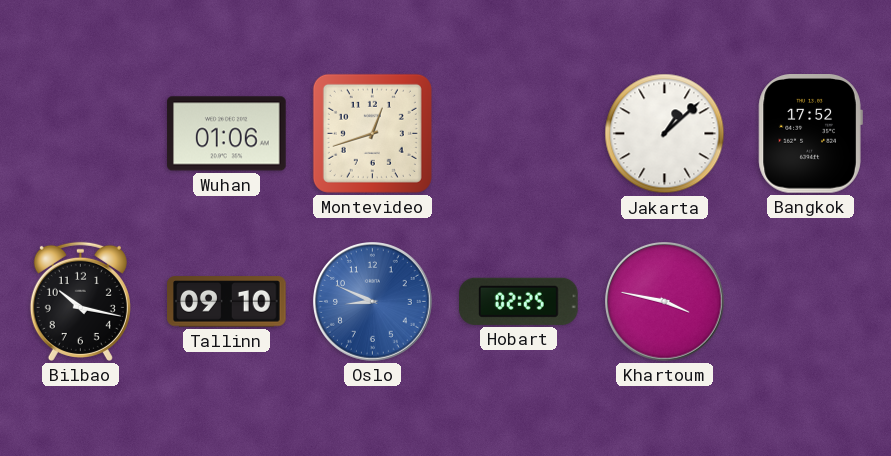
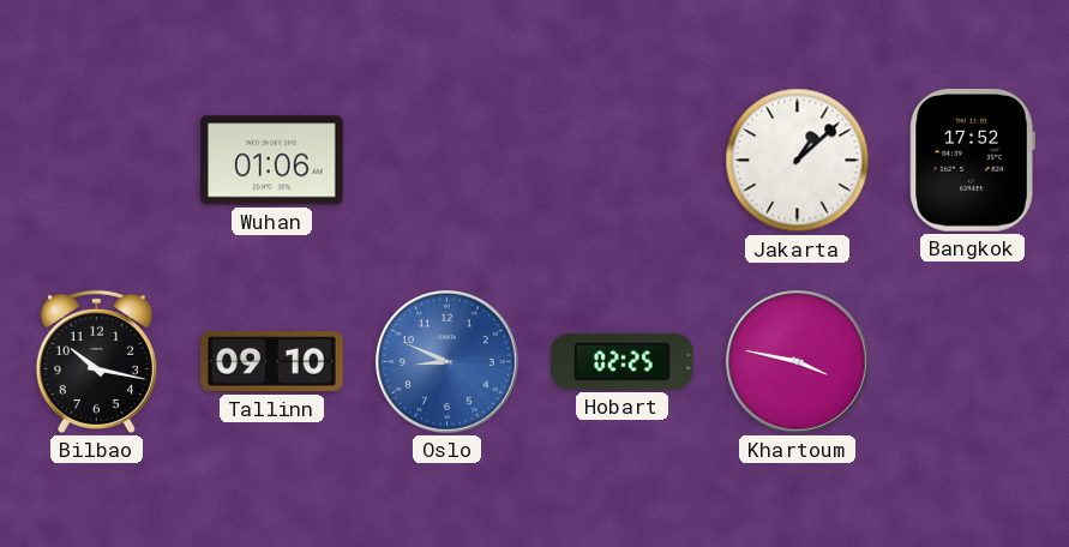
Montevideo: 12:42 -> none (372, 133)
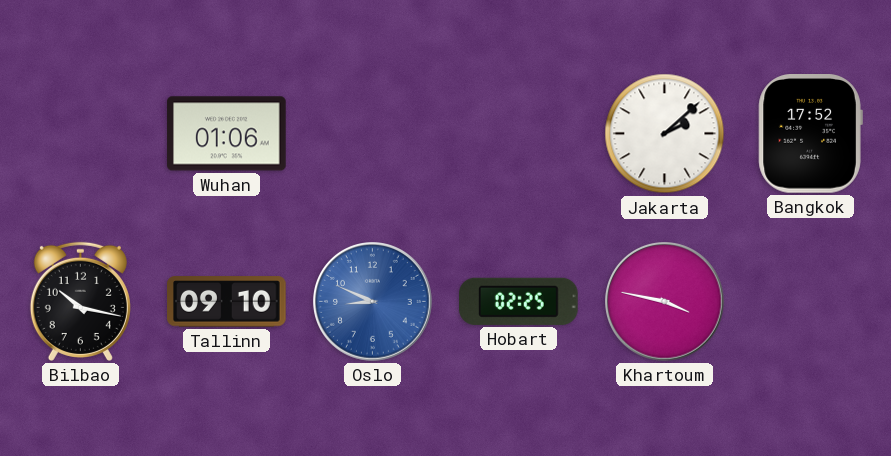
Jakarta: 1:08 -> 2:08 (665, 134)
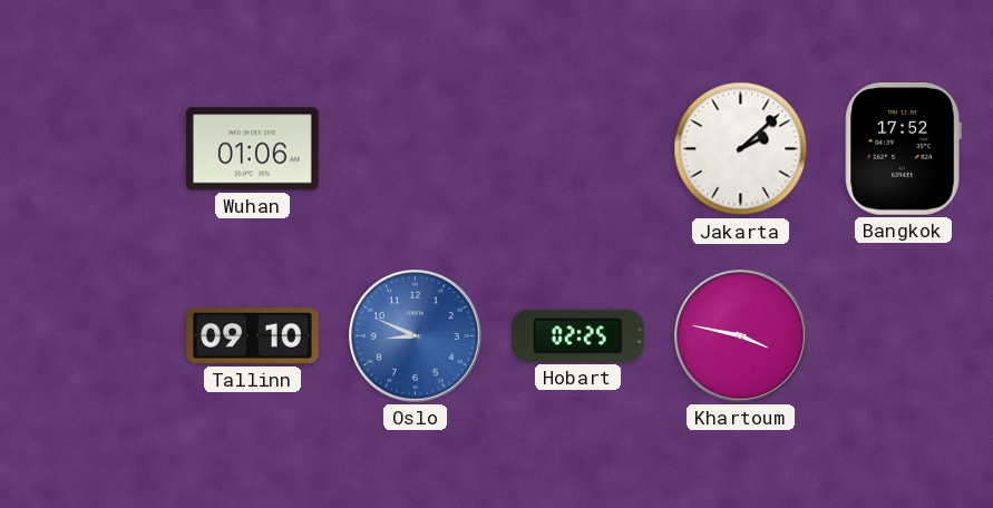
Bilbao: 10:17 -> none (80, 301)
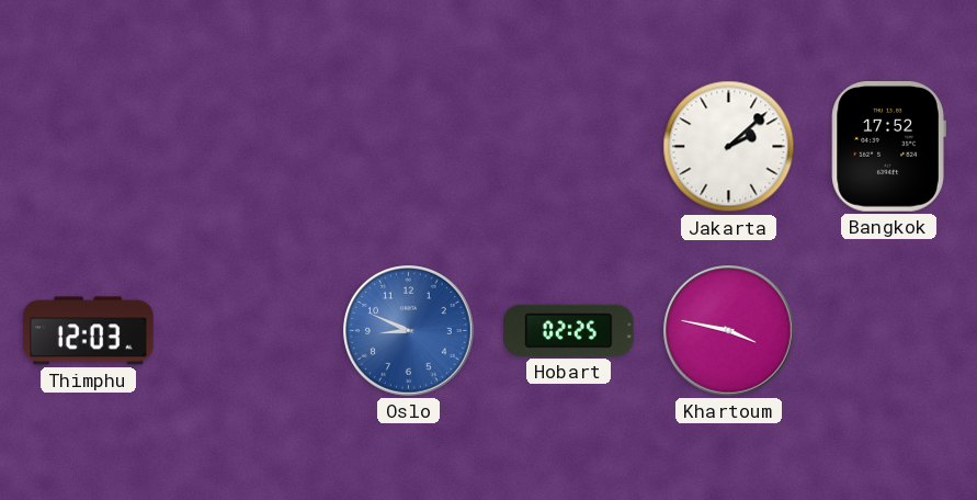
Wuhan: 01:06 -> none (253, 149)
Thimphu: none -> 12:03 (89, 331)
Tallinn: 09:10 -> none (253, 336)
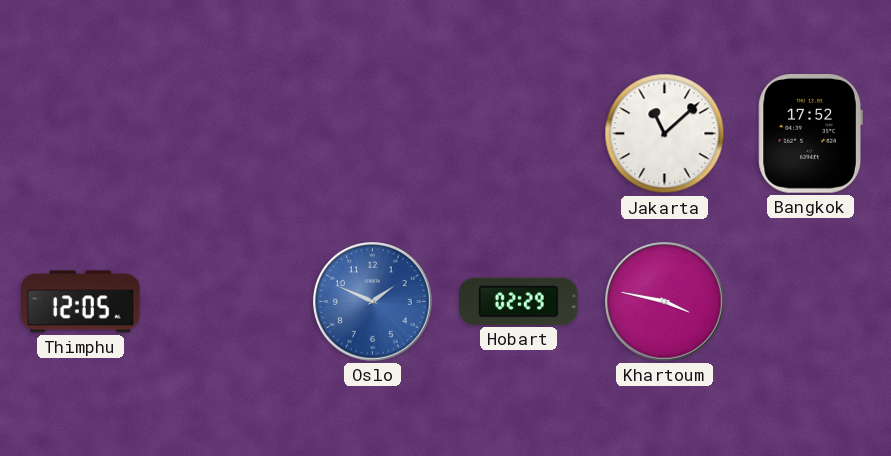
Jakarta: 2:08 -> 11:08 (665, 134)
Thimphu: 12:03 -> 12:05 (81, 302)
Oslo: 8:49 -> 1:49 (373, 302)
Hobart: 02:25 -> 02:29 (519, 301)
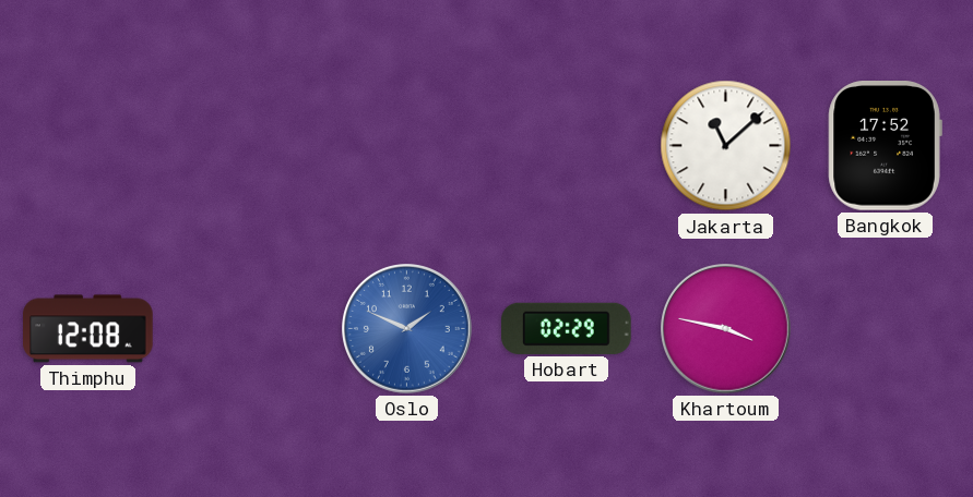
Thimphu: 12:05 -> 12:08 (88, 329)
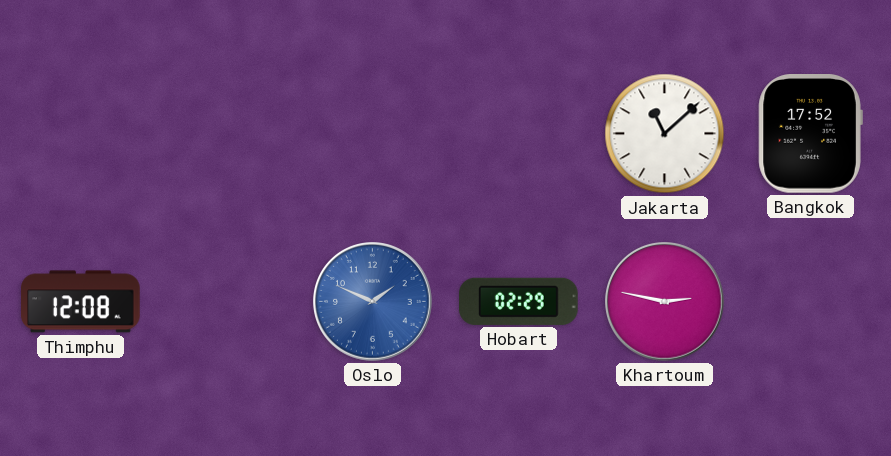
Khartoum: 3:47 -> 2:47 (665, 302)
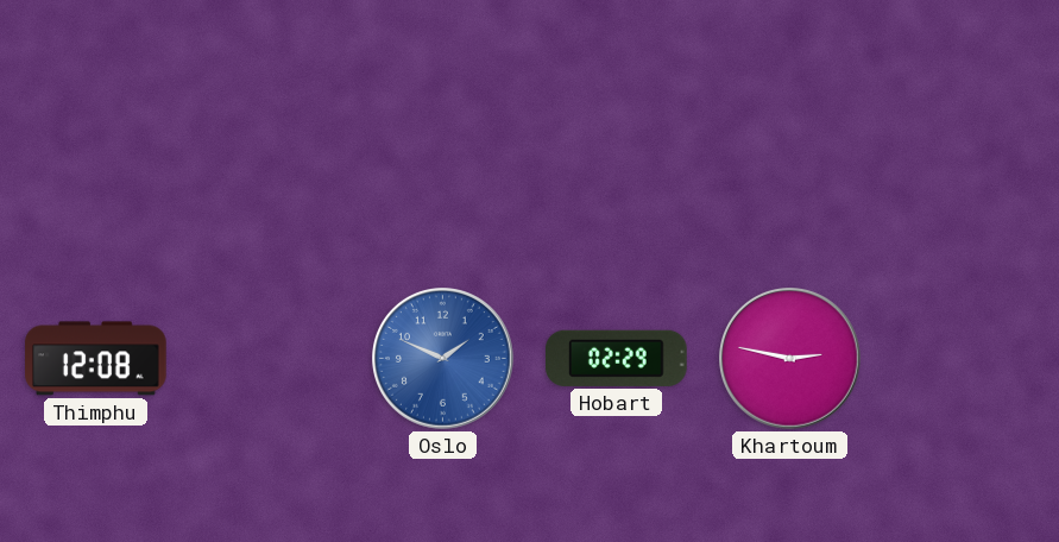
Jakarta: 11:08 -> none (665, 134)
Bangkok: 17:52 -> none (810, 134)
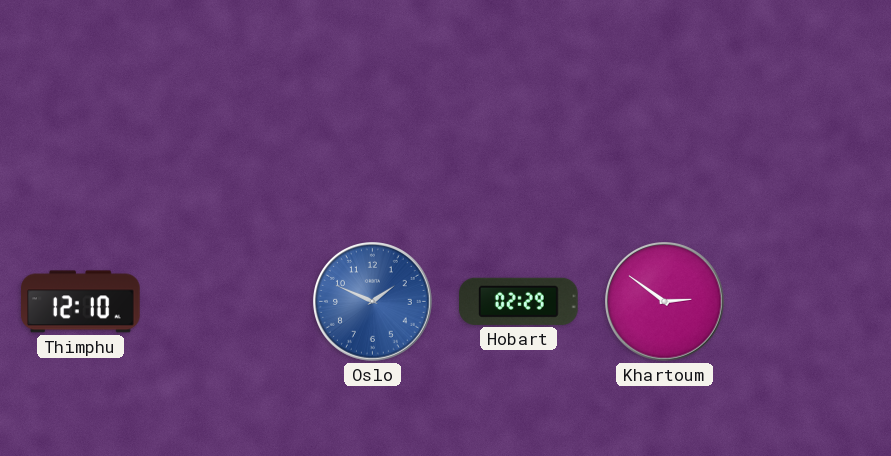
Thimphu: 12:08 -> 12:10 (81, 302)
Khartoum: 2:47 -> 2:51 (665, 302)
